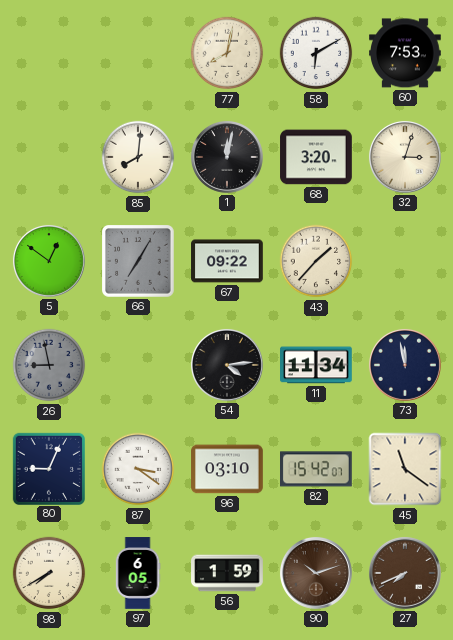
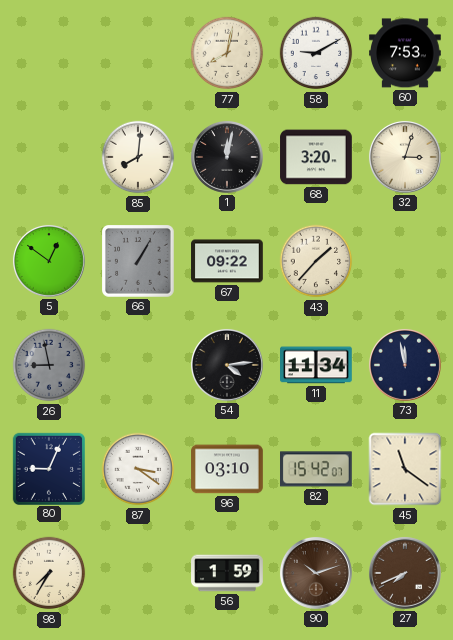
58: 6:10 -> 9:10 (316, 53)
66: 7:05 -> 1:05 (139, 262)
98: 7:40 -> 7:35 (49, 573)
97: 6:05 -> none (138, 573)
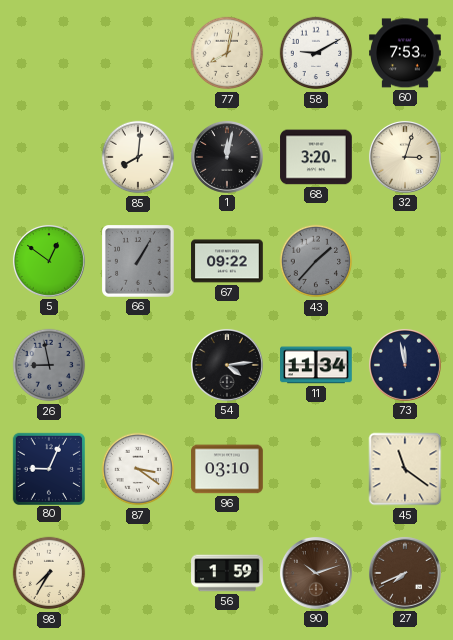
43 dial: cream -> grey (316, 261)
82: 15:42 -> none (317, 469)
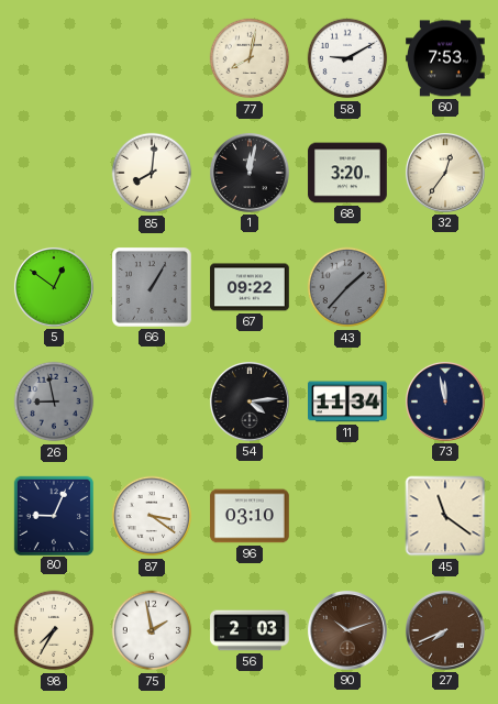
32: 3:03 -> 12:36 (445, 173)
75: none -> 1:58 (152, 630)
56: 1:59 -> 2:03 (250, 630)
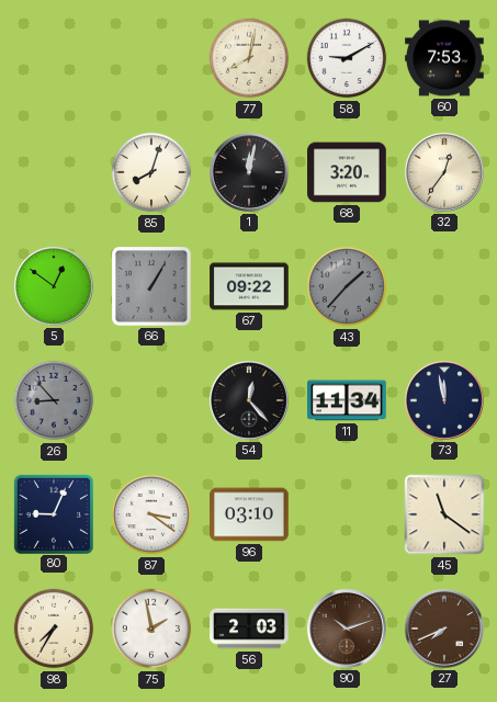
85: 8:01 -> 8:03 (151, 172)
26: 8:58 -> 8:53 (54, 400)
54: 4:14 -> 12:23 (249, 400)
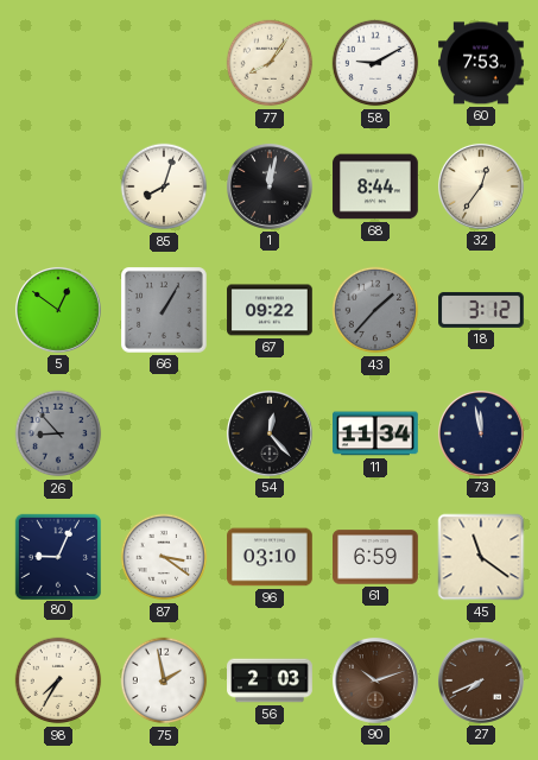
77: 8:02 -> 8:06 (270, 63)
68: 3:20 -> 8:44 (375, 186)
18: none -> 3:12 (481, 310)
61: none -> 6:59 (375, 557)
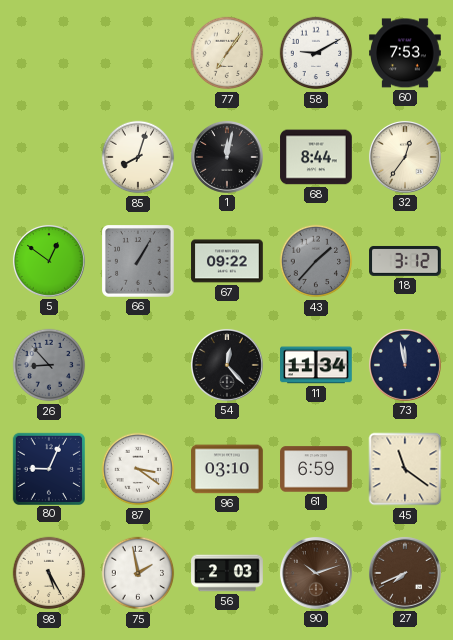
77: 8:06 -> 7:06 (227, 53)
98: 7:35 -> 5:25 (49, 573)
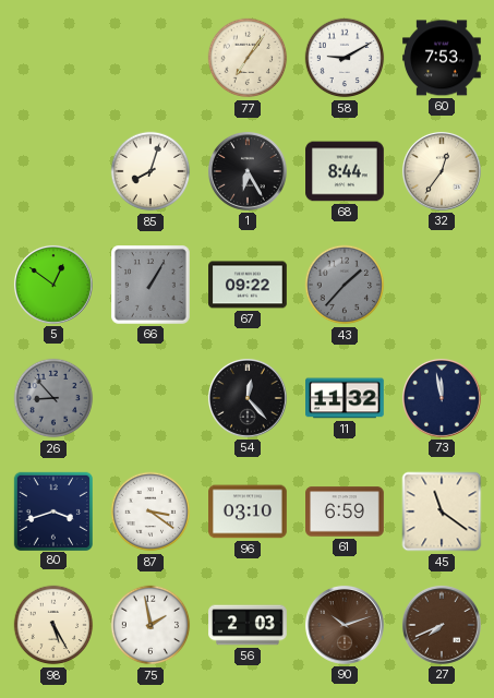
1: 12:02 -> 6:25 (248, 171)
18: 3:12 -> none (405, 261)
11: 11:34 -> 11:32 (346, 398)
80: 9:04 -> 3:42 (52, 510)
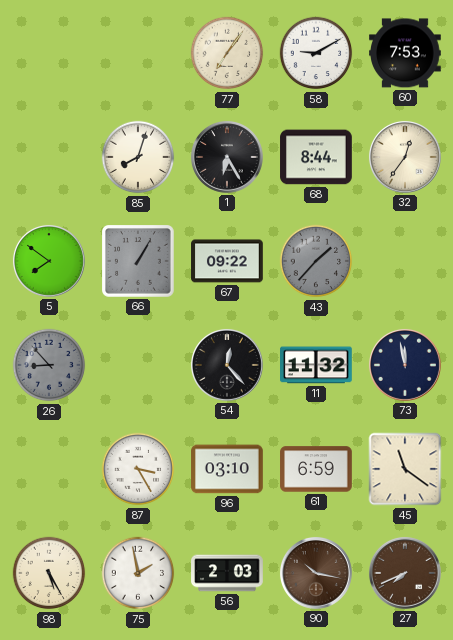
5: 12:51 -> 7:51 (49, 261)
80: 3:42 -> none (52, 510)
87: 3:21 -> 3:25 (138, 469)
90: 10:12 -> 10:17 (316, 573)
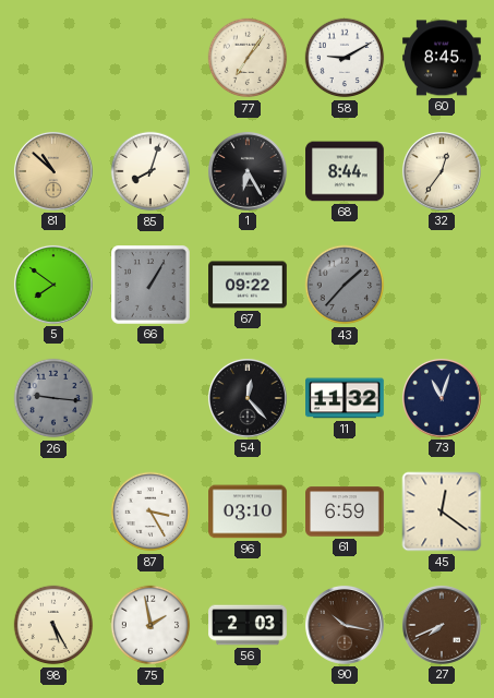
60: 7:53 -> 8:45 (442, 58)
81: none -> 10:52 (53, 171)
26: 8:53 -> 9:16 (53, 398)
73: 11:58 -> 11:03 (442, 398)
45: 11:21 -> 12:21 (442, 512)
